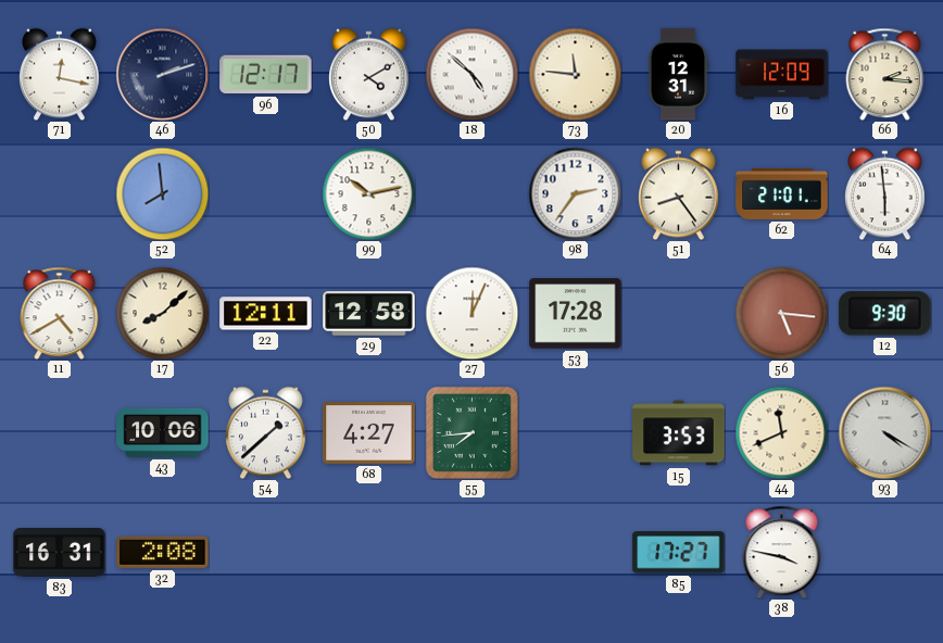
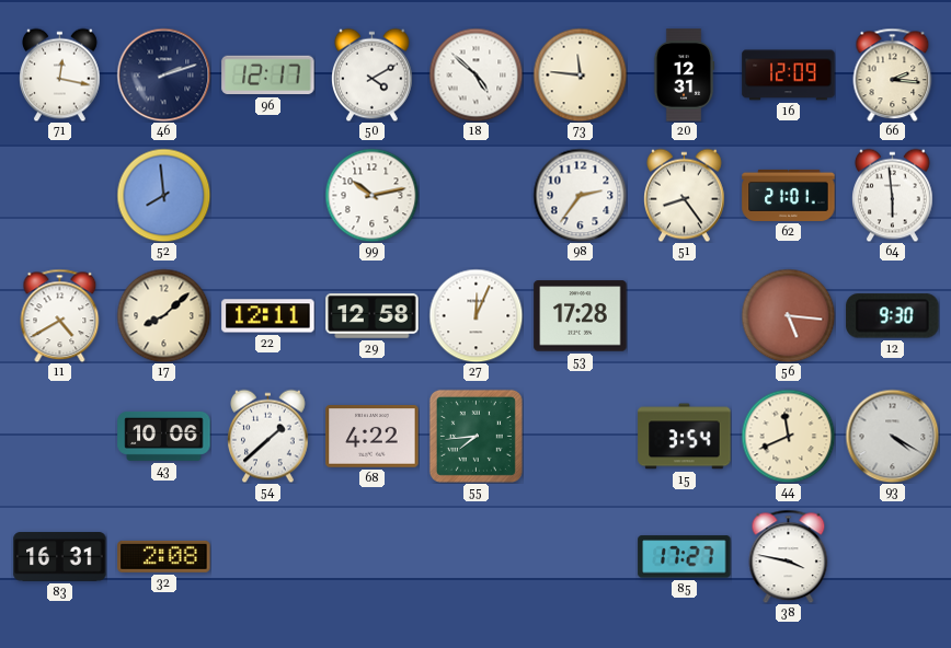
68: 4:27 -> 4:22 (373, 437)
15: 3:53 -> 3:54 (685, 437)
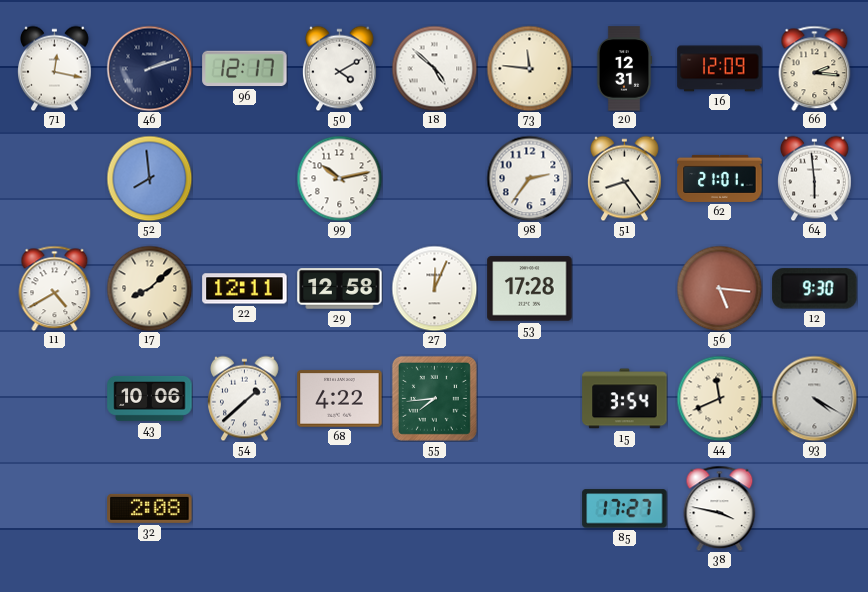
83: 16:31 -> none (60, 557)
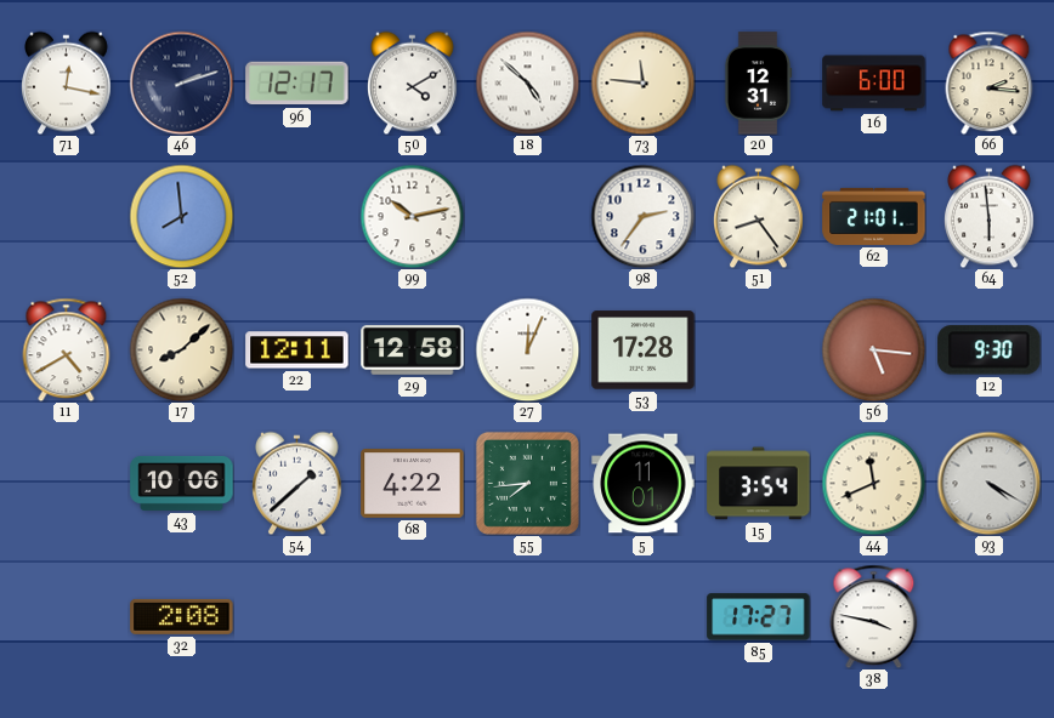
16: 12:09 -> 6:00 (874, 84)
5: none -> 11:01 (644, 484)
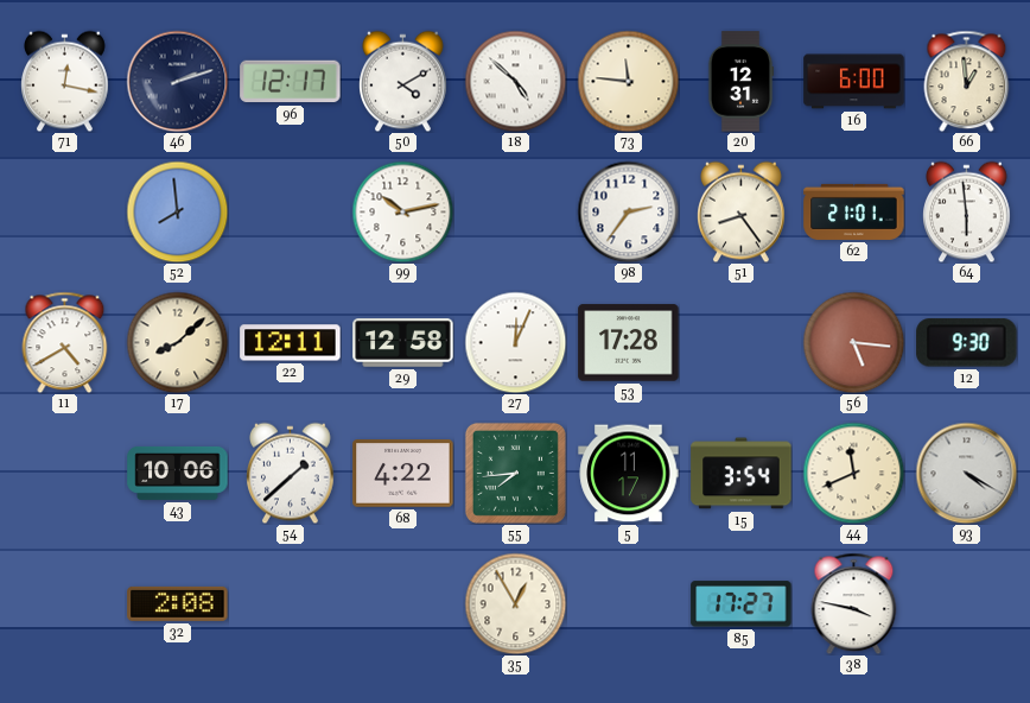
66: 2:16 -> 12:59 (967, 81)
5: 11:01 -> 11:17 (629, 474)
35: none -> 12:55 (515, 603)
